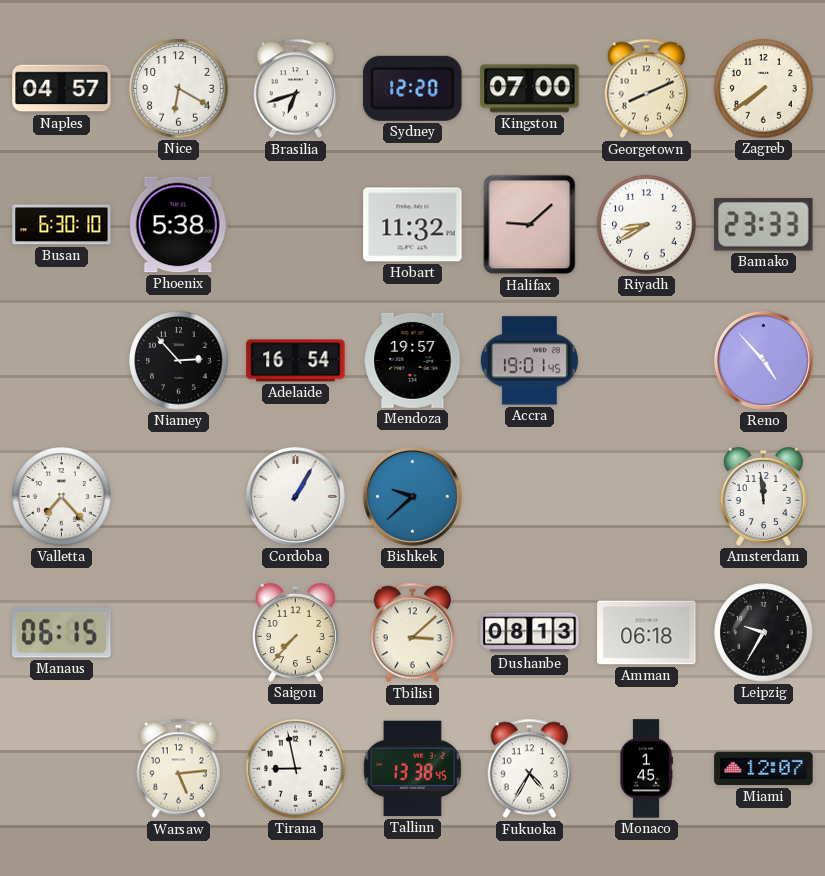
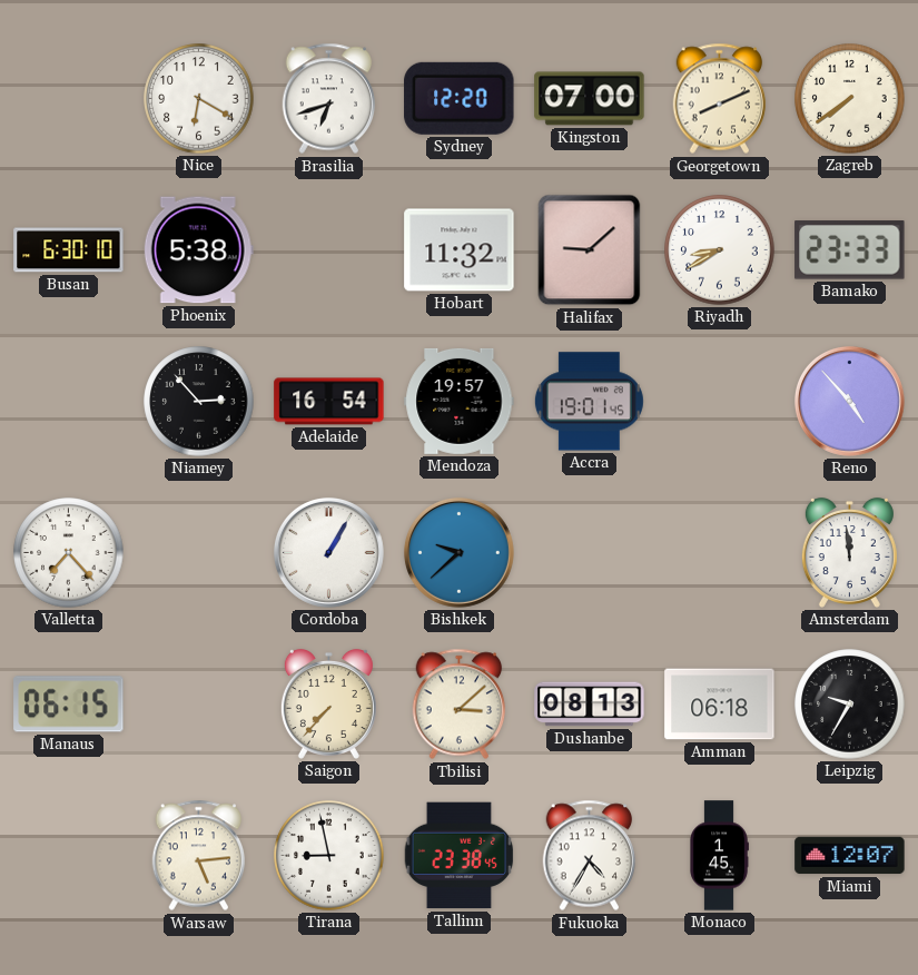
Naples: 04:57 -> none (62, 89)
Tallinn: 13:38 -> 23:38 (460, 856)
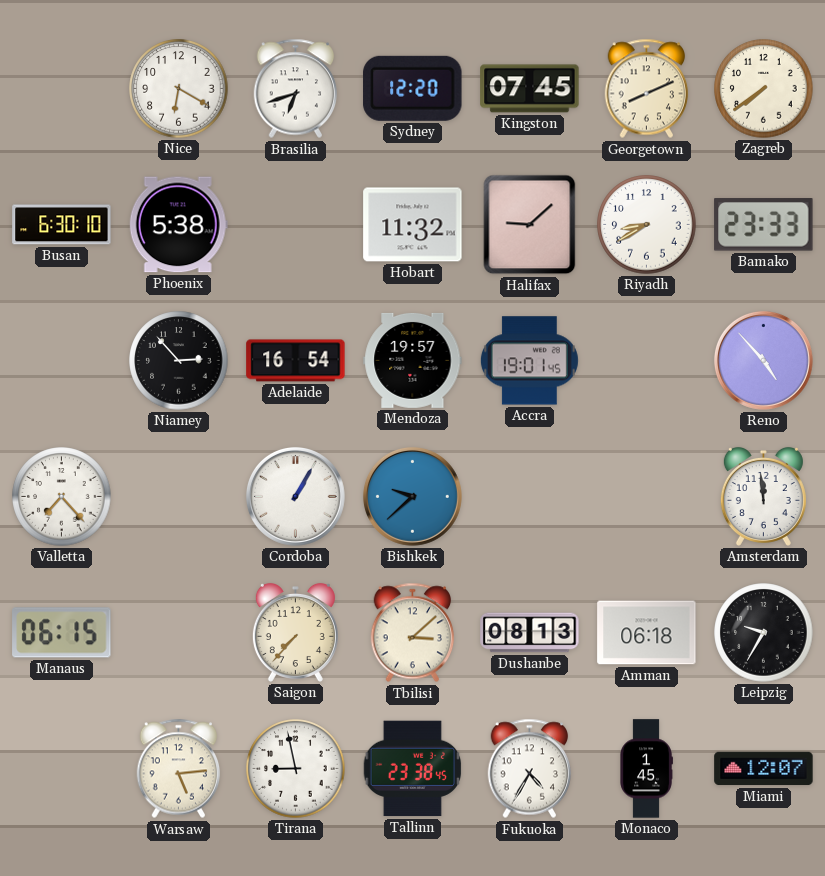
Kingston: 07:00 -> 07:45 (530, 89)
